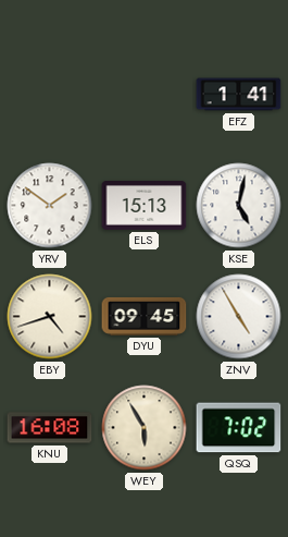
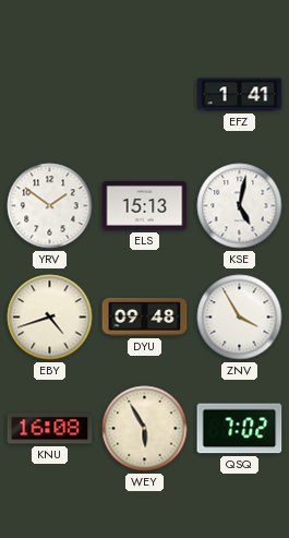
DYU: 09:45 -> 09:48 (145, 316)
ZNV: 4:55 -> 3:55 (240, 318)
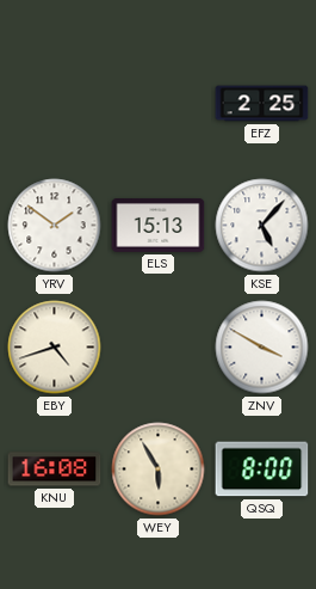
EFZ: 1:41 -> 2:25 (262, 104)
KSE: 5:02 -> 5:07 (262, 226)
DYU: 09:48 -> none (145, 316)
ZNV: 3:55 -> 3:50 (262, 348)
QSQ: 7:02 -> 8:00 (262, 470)
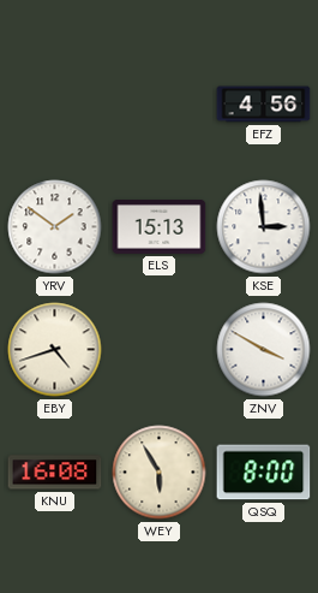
EFZ: 2:25 -> 4:56 (264, 105)
KSE: 5:07 -> 2:59 (264, 227)
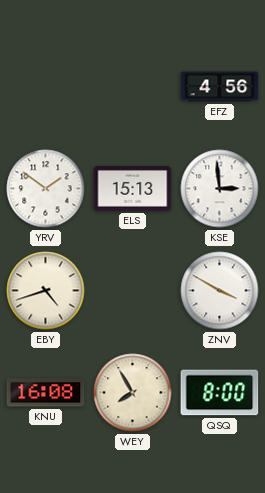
WEY: 5:55 -> 7:55 (133, 393)
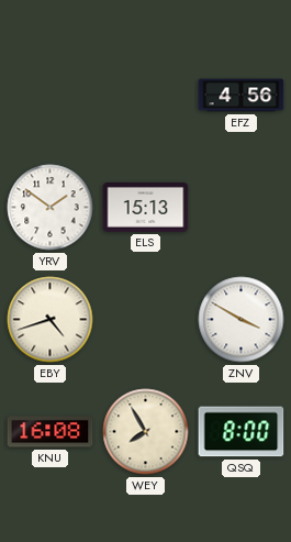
KSE: 2:59 -> none (220, 189)
